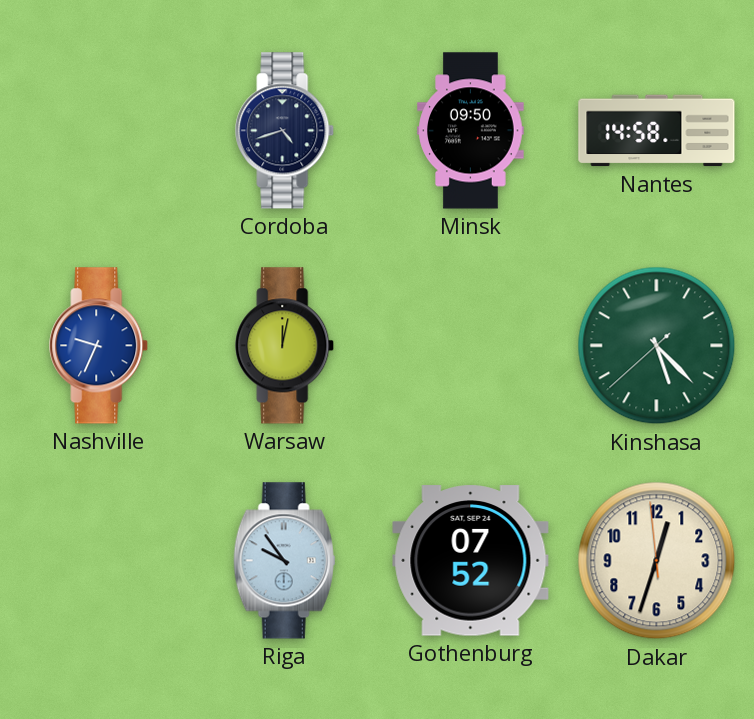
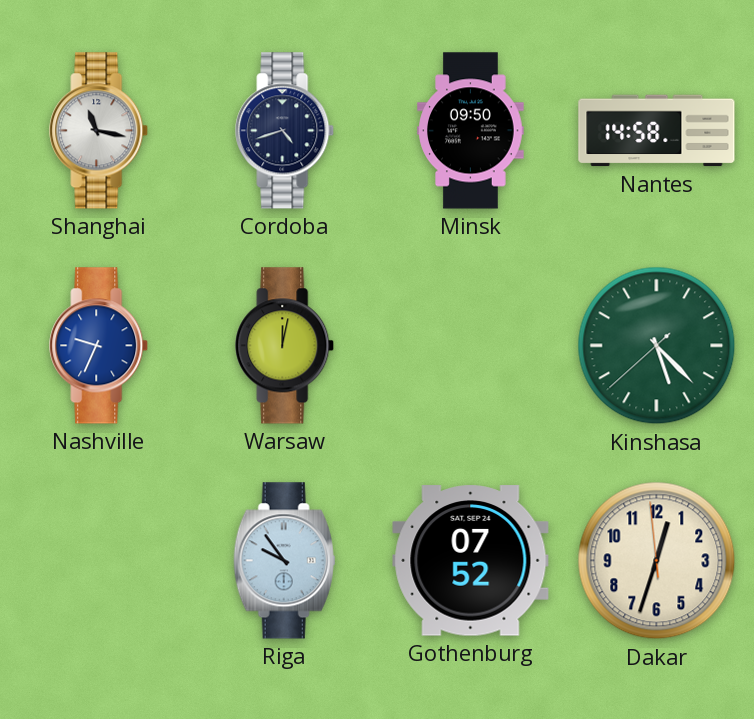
Shanghai: none -> 11:17 (99, 131)
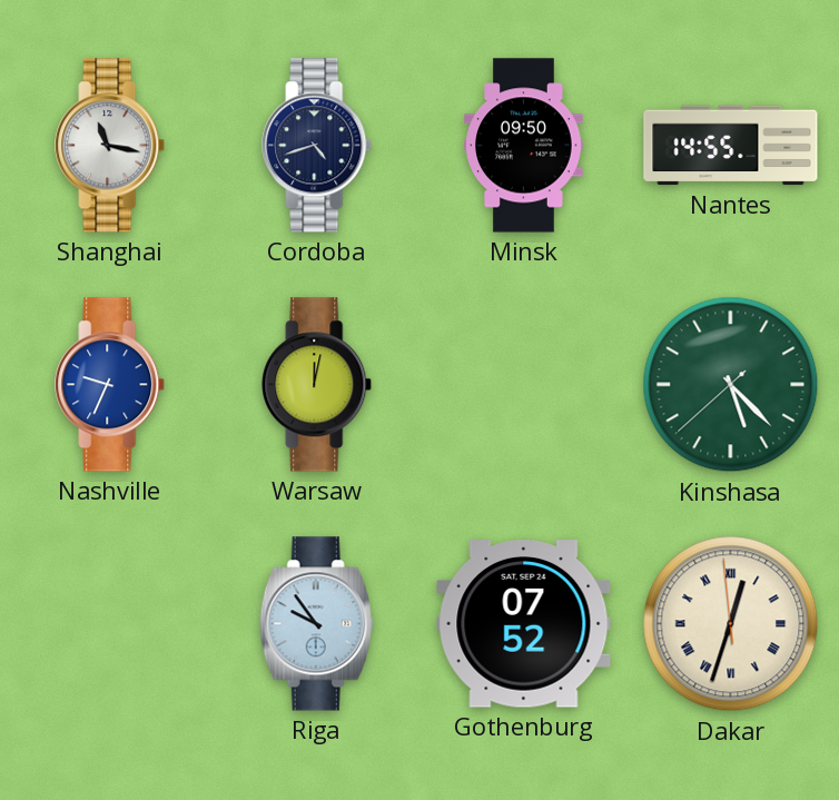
Nantes: 14:58 -> 14:55 (731, 146)
Dakar numerals: Arabic -> Roman (731, 624)
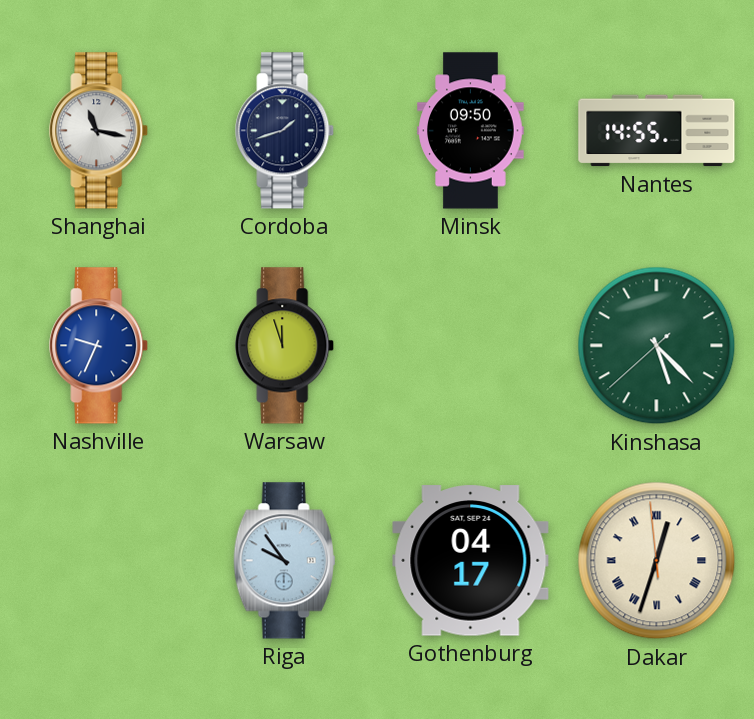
Cordoba: 4:42 -> 1:42 (285, 131)
Warsaw: 12:02 -> 11:57 (285, 346)
Gothenburg: 07:52 -> 04:17 (471, 561)
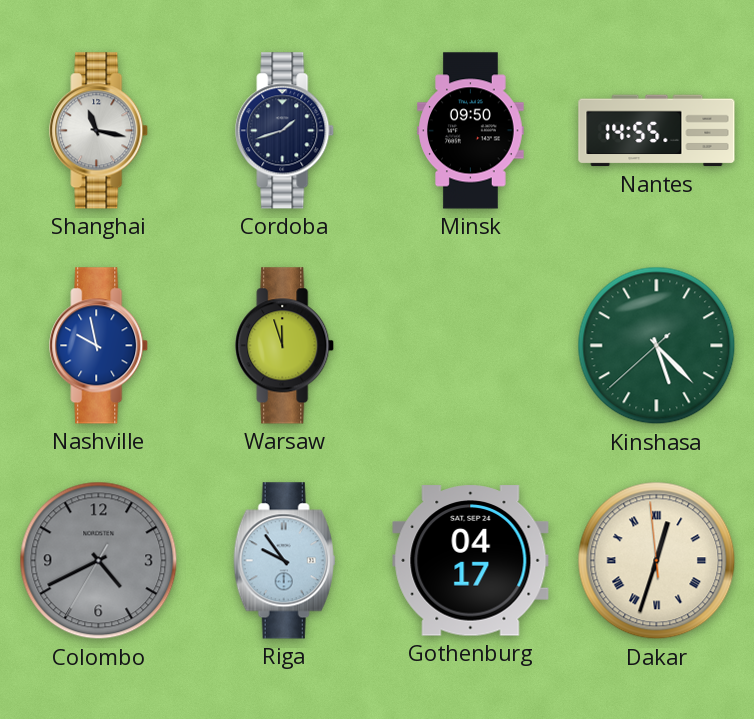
Nashville: 9:34 -> 9:58 (99, 346)
Colombo: none -> 4:40 (99, 561)
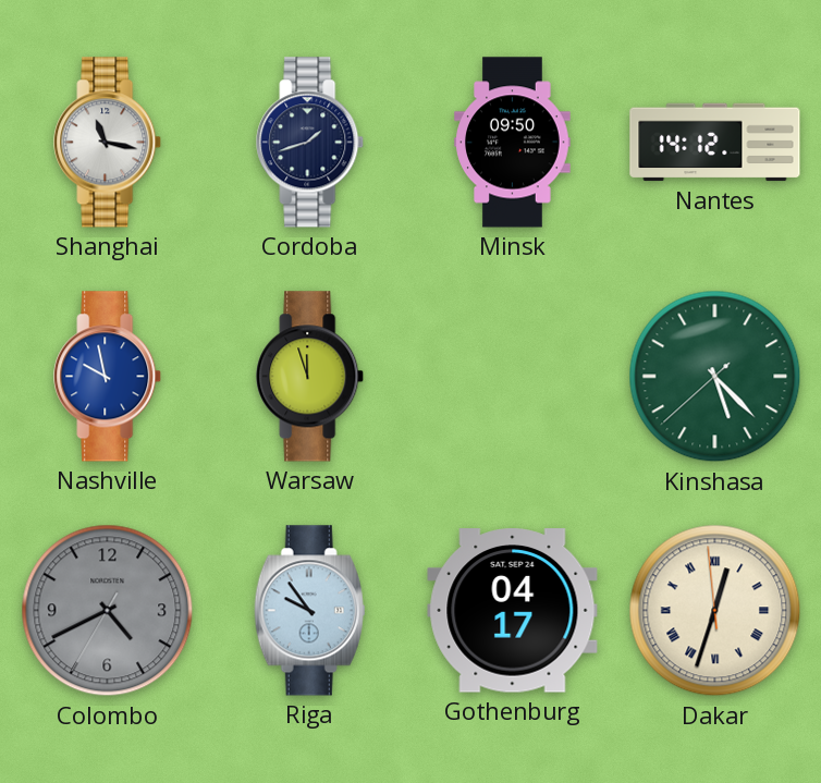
Nantes: 14:55 -> 14:12 (715, 143)
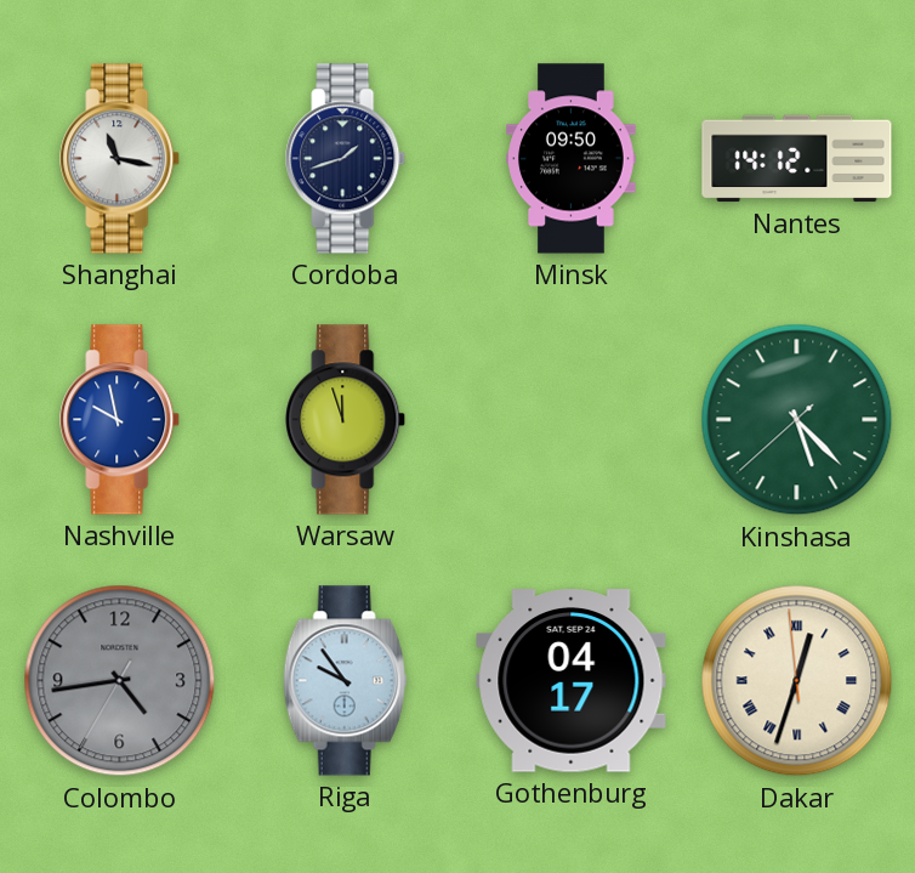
Colombo: 4:40 -> 4:43 (120, 681)
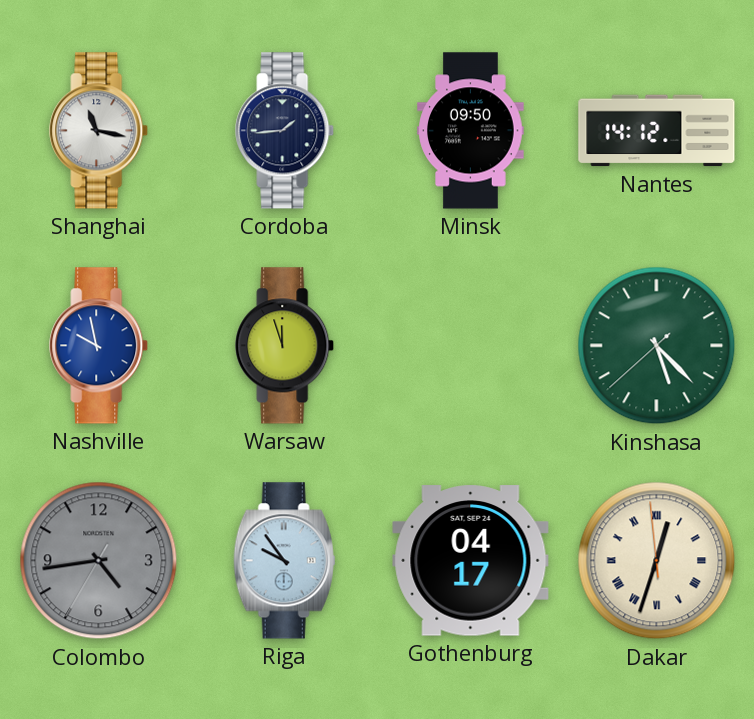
Cordoba: 1:42 -> 1:44 (285, 131)
